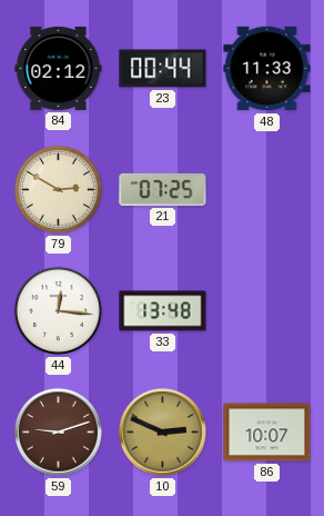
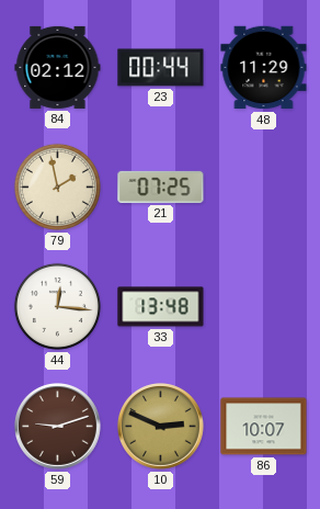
48: 11:33 -> 11:29 (264, 68)
79: 2:50 -> 1:58 (57, 186)
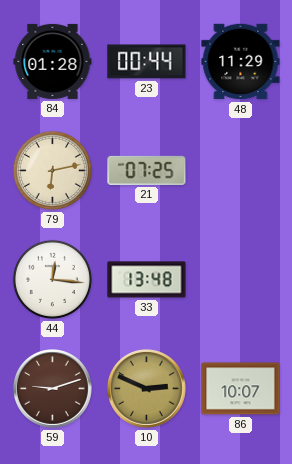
84: 02:12 -> 01:28 (53, 61)
79: 1:58 -> 6:13 (52, 170)
